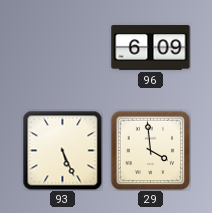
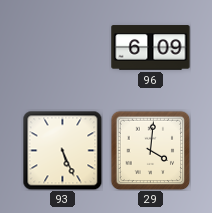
29: 3:59 -> 4:01 (150, 150)
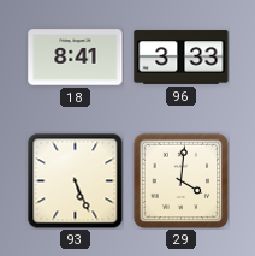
18: none -> 8:41 (76, 58)
96: 6:09 -> 3:33 (182, 58)
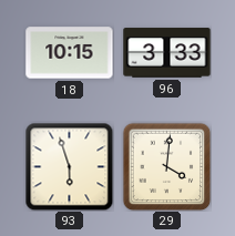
18: 8:41 -> 10:15 (70, 53)
93: 5:26 -> 5:57 (69, 166)
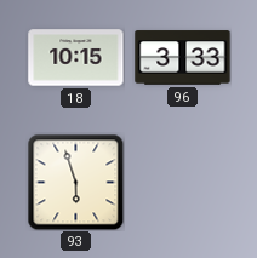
29: 4:01 -> none (166, 166)
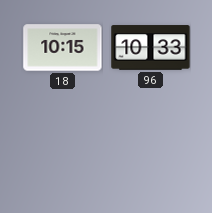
96: 3:33 -> 10:33 (151, 48)
93: 5:57 -> none (75, 182)
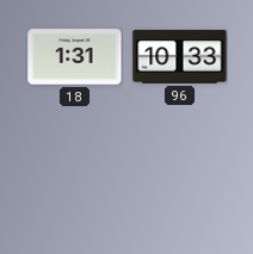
18: 10:15 -> 1:31 (75, 57)
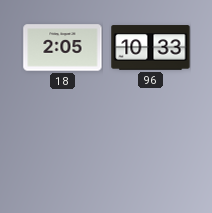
18: 1:31 -> 2:05 (63, 48)
